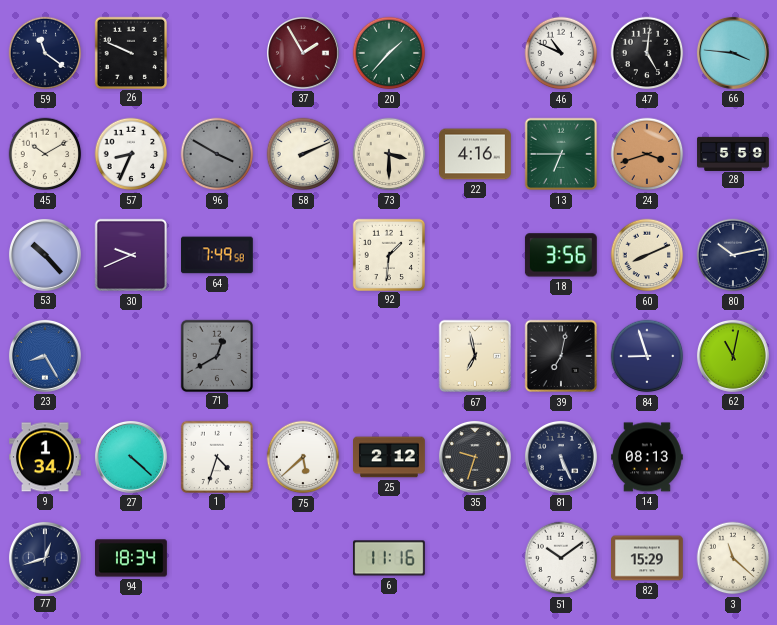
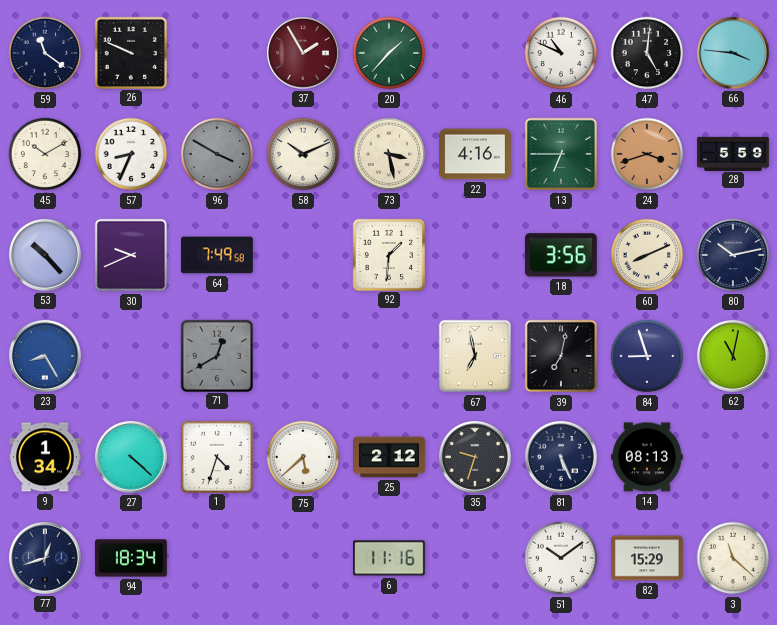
58: 2:11 -> 10:11 (303, 154)
73: 3:30 -> 3:28 (389, 154)
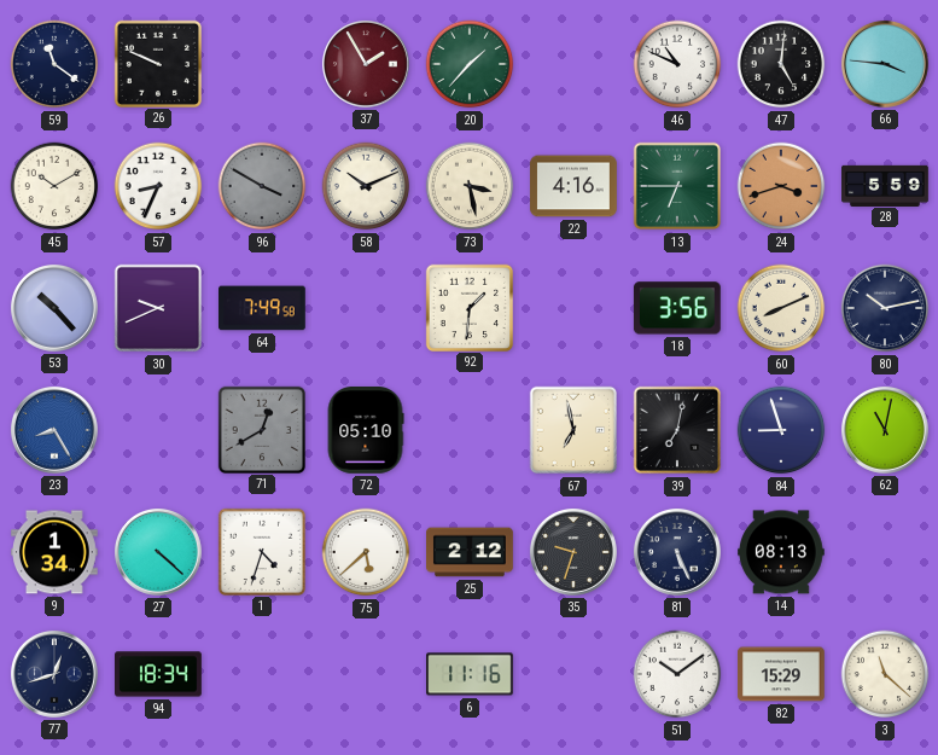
72: none -> 05:10 (366, 431)
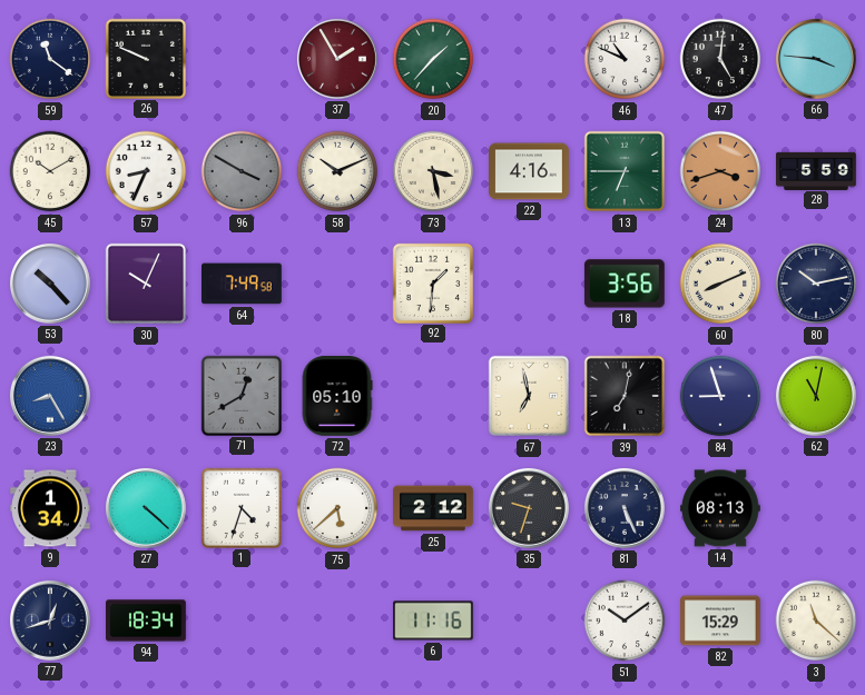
30: 9:41 -> 10:04 (146, 284)
